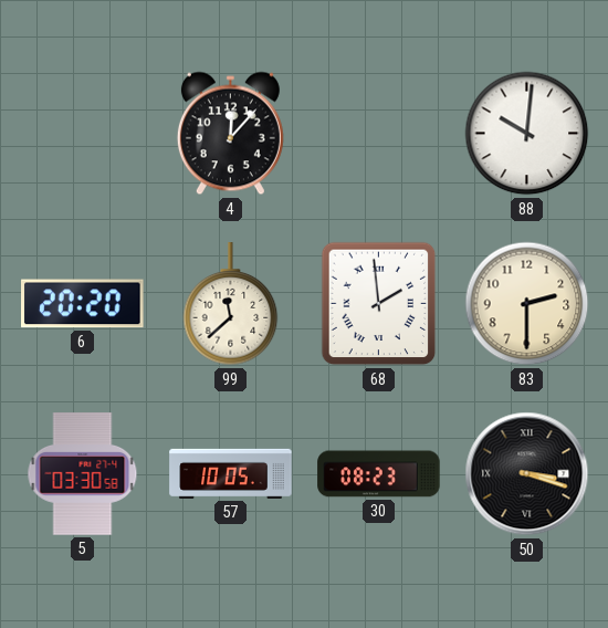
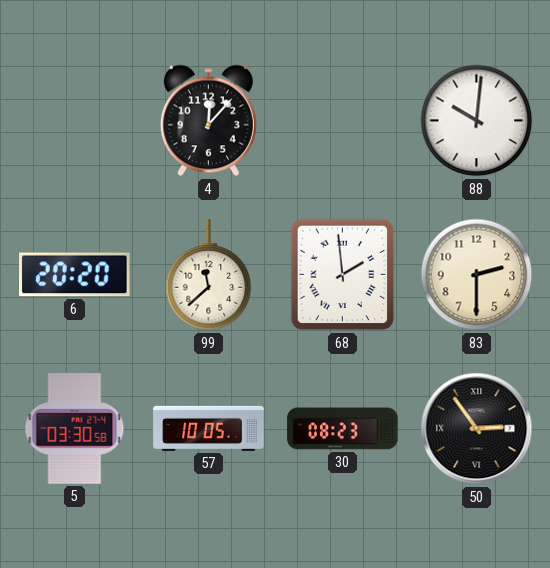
50: 3:18 -> 2:54 (477, 429)
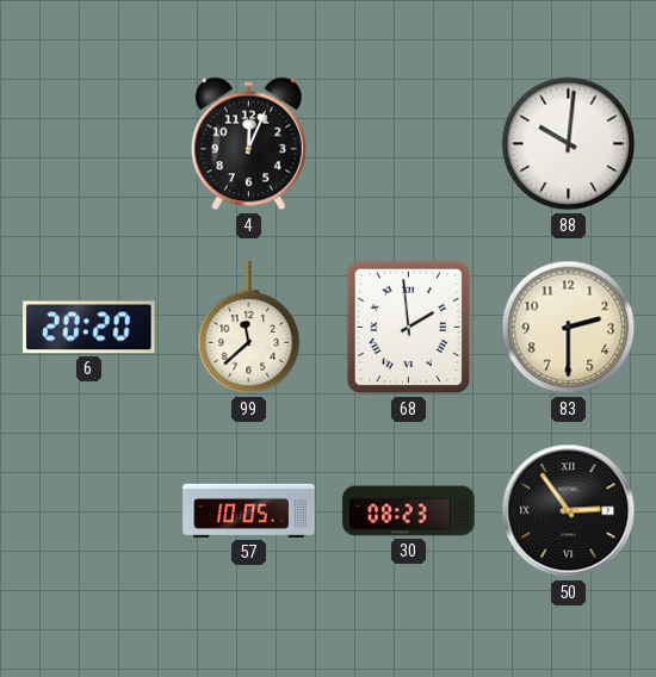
4: 12:07 -> 12:04 (248, 144)
5: 03:30 -> none (75, 429)
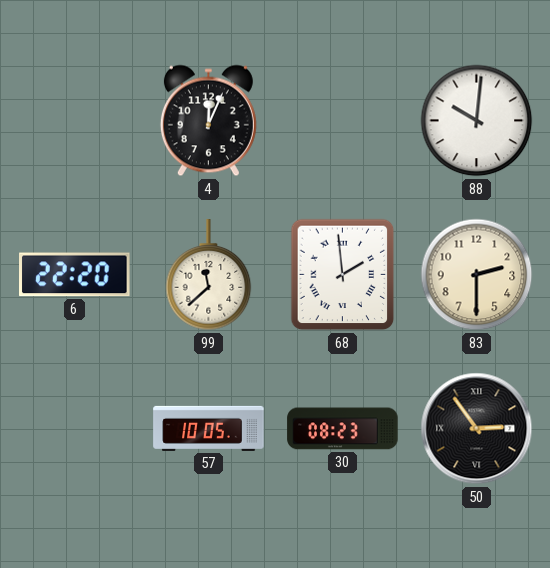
6: 20:20 -> 22:20 (75, 275)
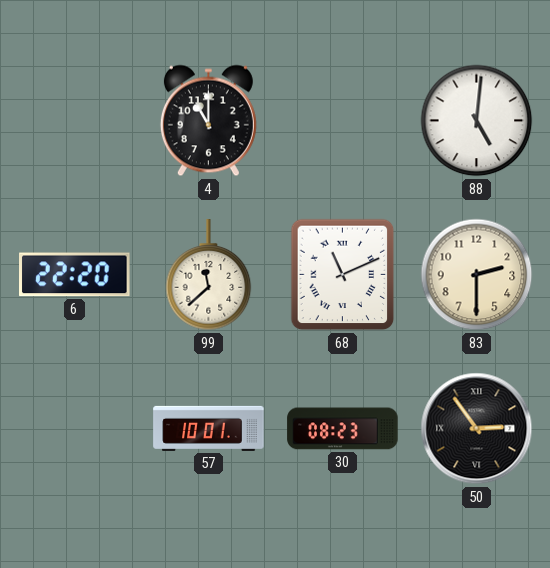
4: 12:04 -> 11:00 (208, 121)
88: 10:01 -> 5:01 (477, 121)
68: 1:59 -> 11:11 (343, 275)
57: 10:05 -> 10:01 (209, 428)
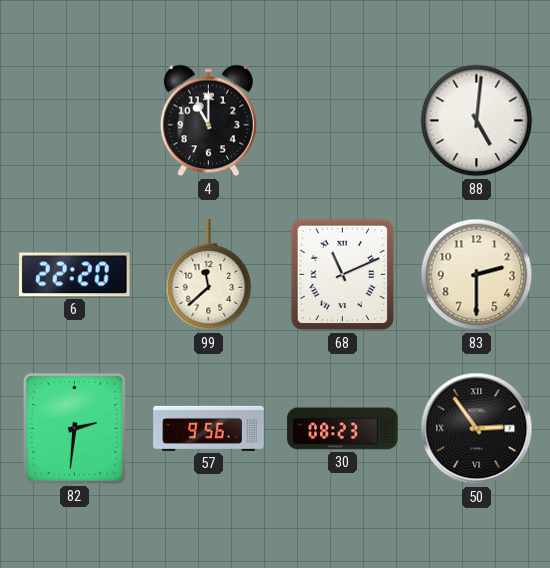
82: none -> 2:31 (74, 428)
57: 10:01 -> 9:56 (209, 428)
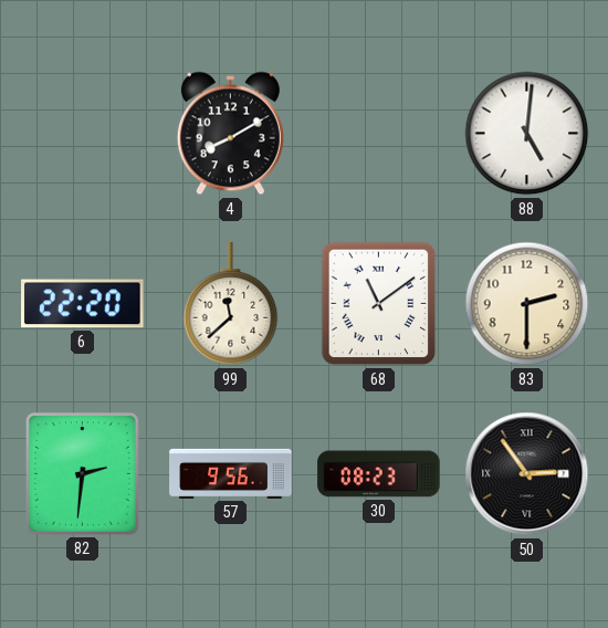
4: 11:00 -> 8:10 (230, 134)
68: 11:11 -> 11:09 (379, 304)
